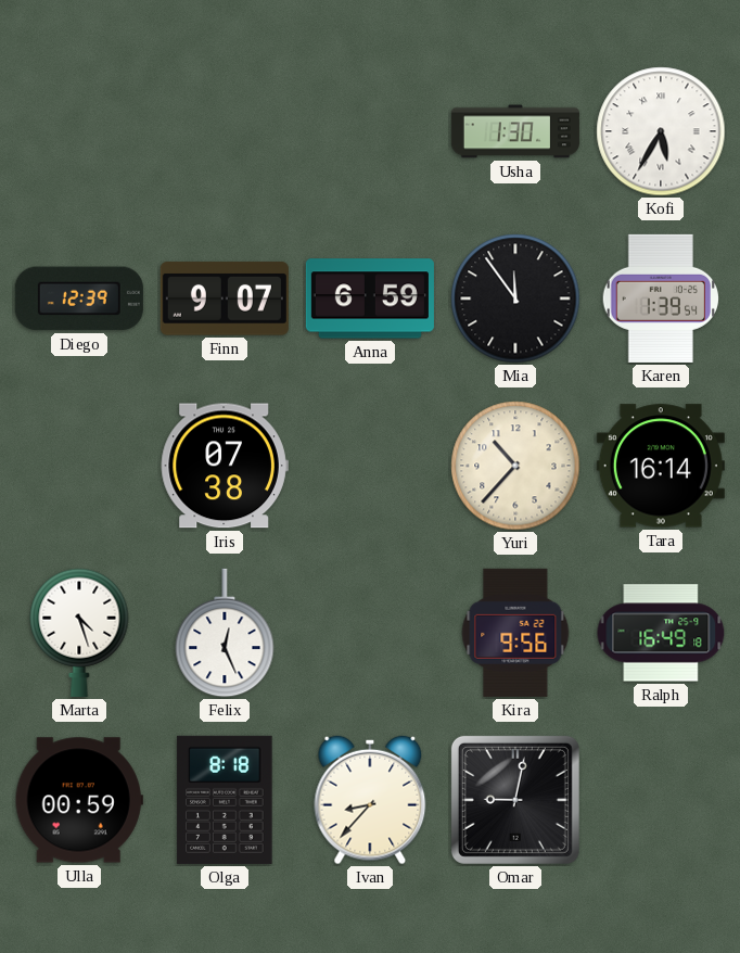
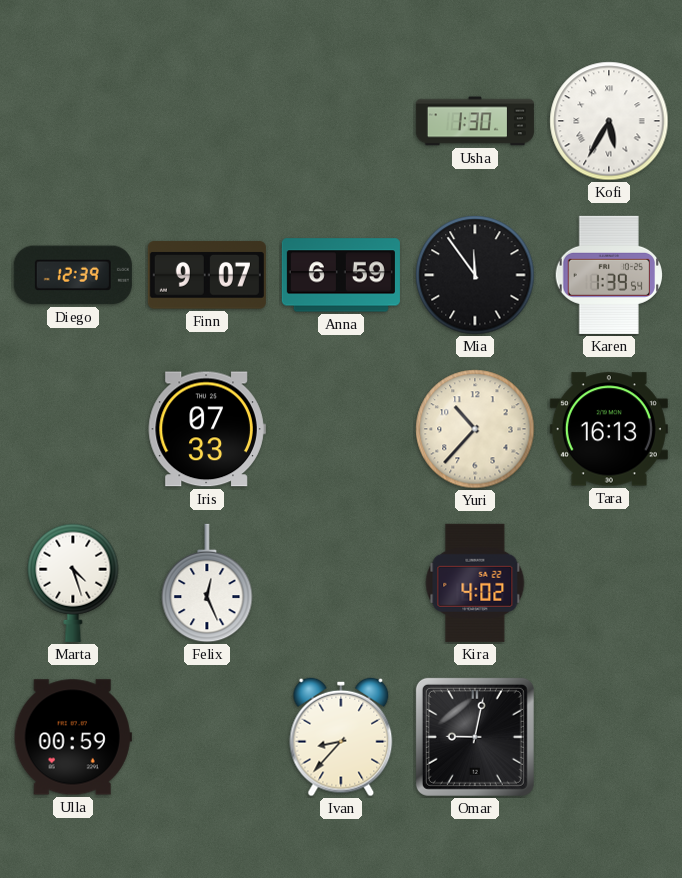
Iris: 07:38 -> 07:33 (207, 429)
Tara: 16:14 -> 16:13 (609, 429)
Kira: 9:56 -> 4:02 (475, 583)
Ralph: 16:49 -> none (661, 633)
Olga: 8:18 -> none (225, 800)
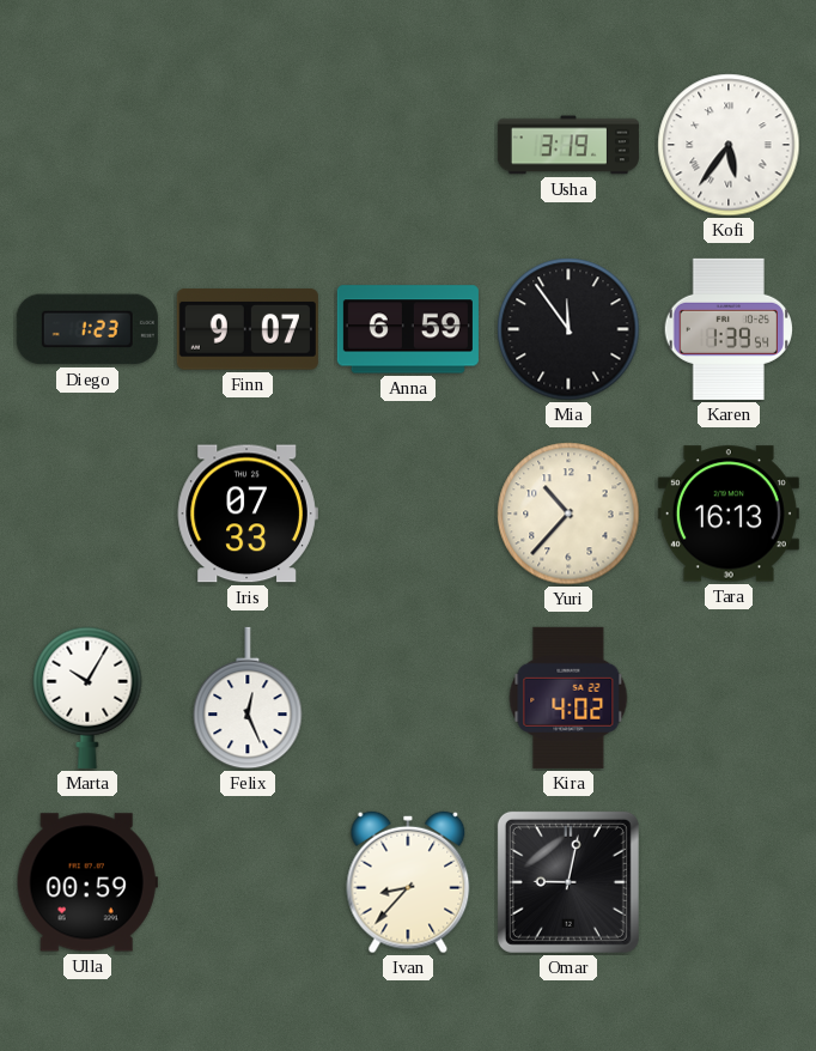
Usha: 1:30 -> 3:19 (568, 145)
Kofi: 5:35 -> 5:36 (729, 145)
Diego: 12:39 -> 1:23 (87, 329)
Marta: 4:27 -> 10:05 (87, 698)
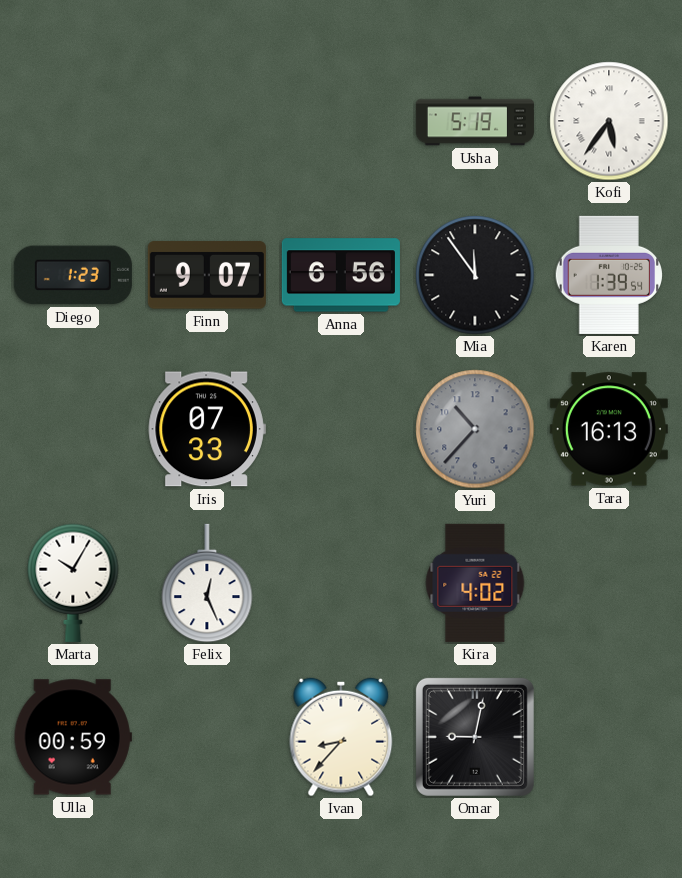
Usha: 3:19 -> 5:19 (475, 121)
Anna: 6:59 -> 6:56 (341, 275)
Yuri dial: cream -> grey (475, 429)
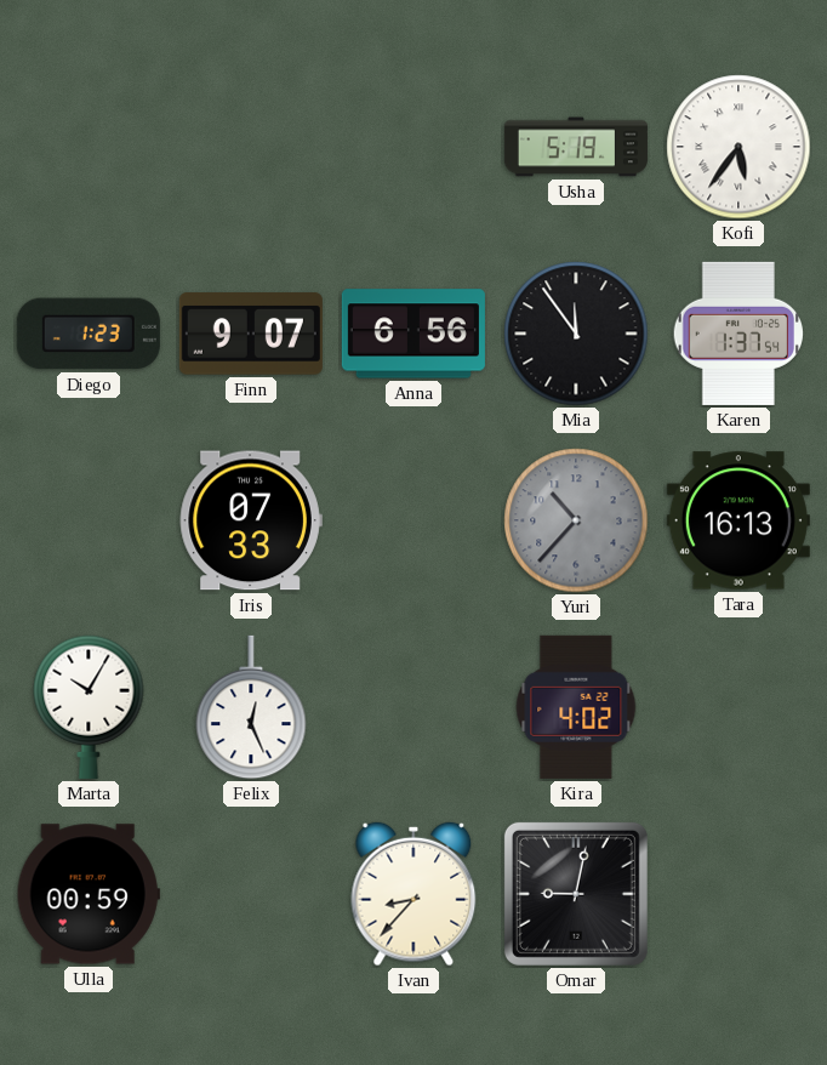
Karen: 1:39 -> 1:37 (738, 334)
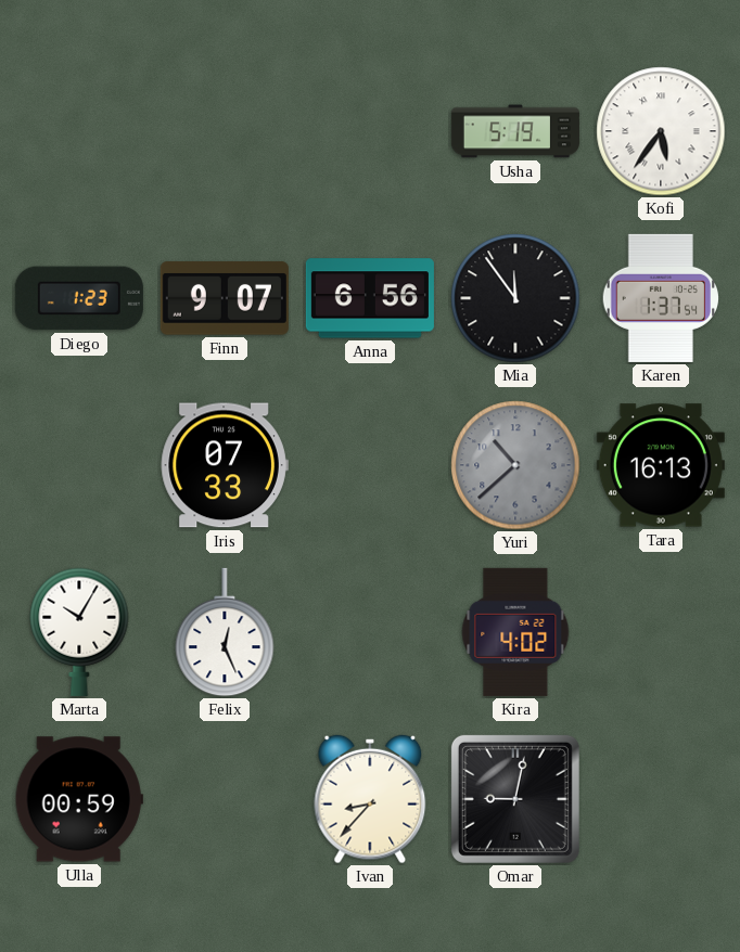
Yuri: 10:37 -> 10:38 (515, 465)
